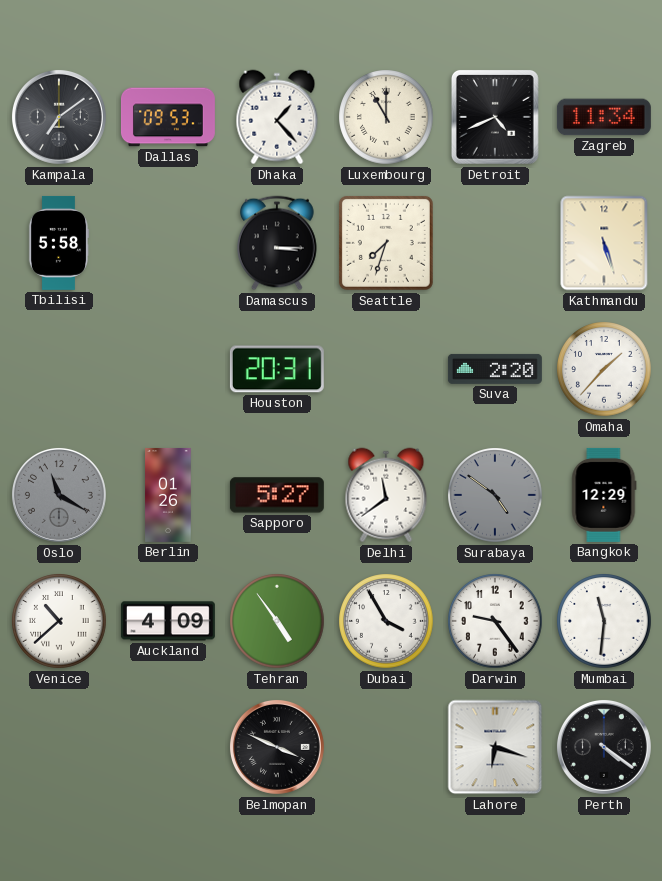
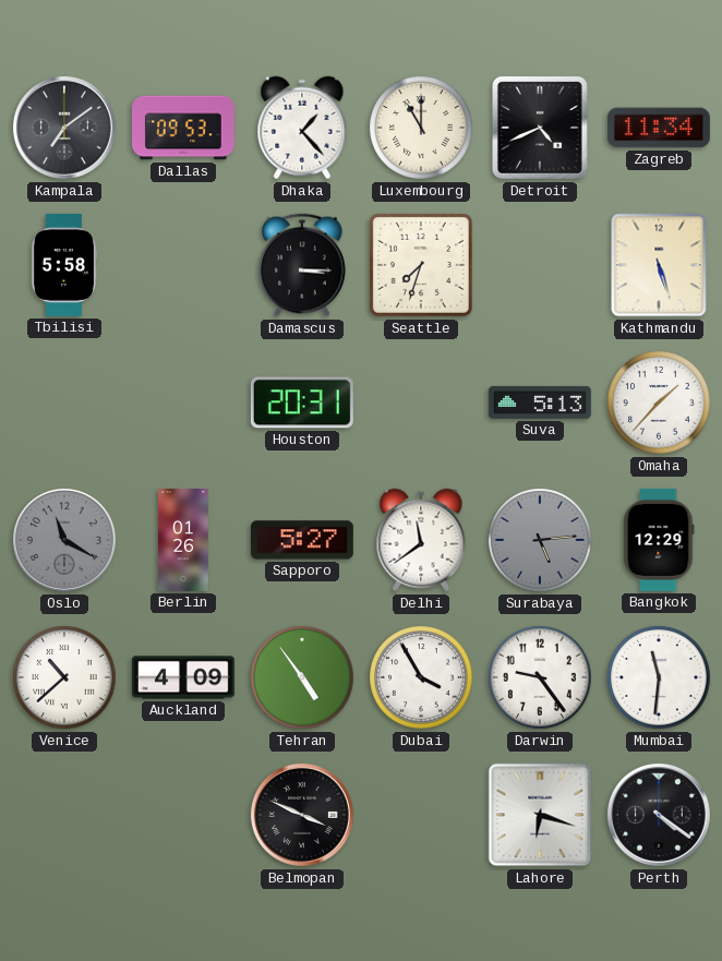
Suva: 2:20 -> 5:13 (540, 403)
Surabaya: 4:51 -> 5:14 (540, 540)
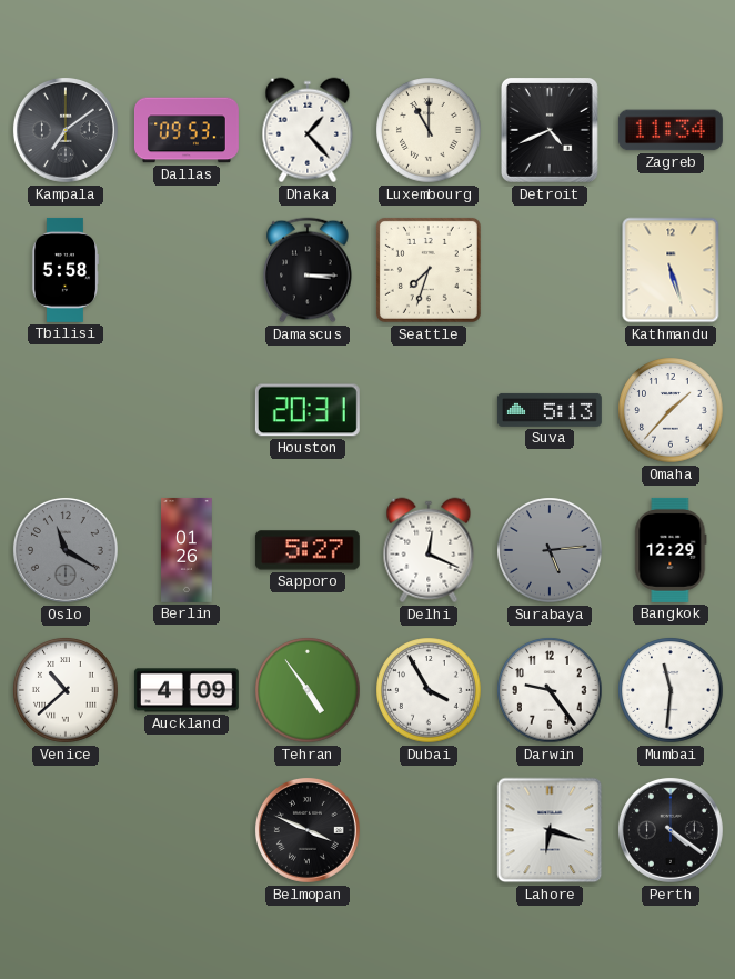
Delhi: 11:39 -> 12:19 (429, 550)
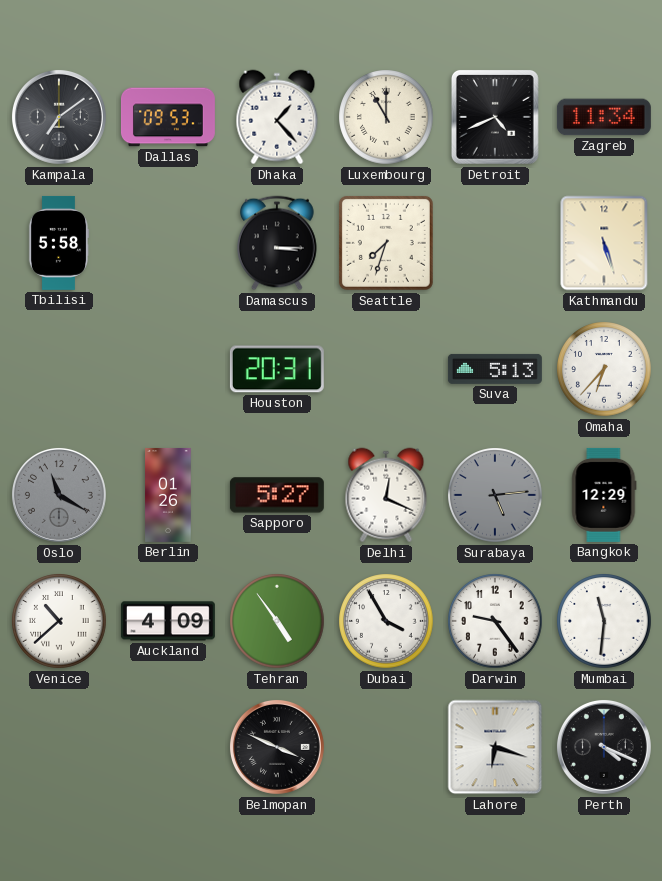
Omaha: 1:37 -> 6:37 (604, 369)
Perth: 4:21 -> 4:19 (604, 747)
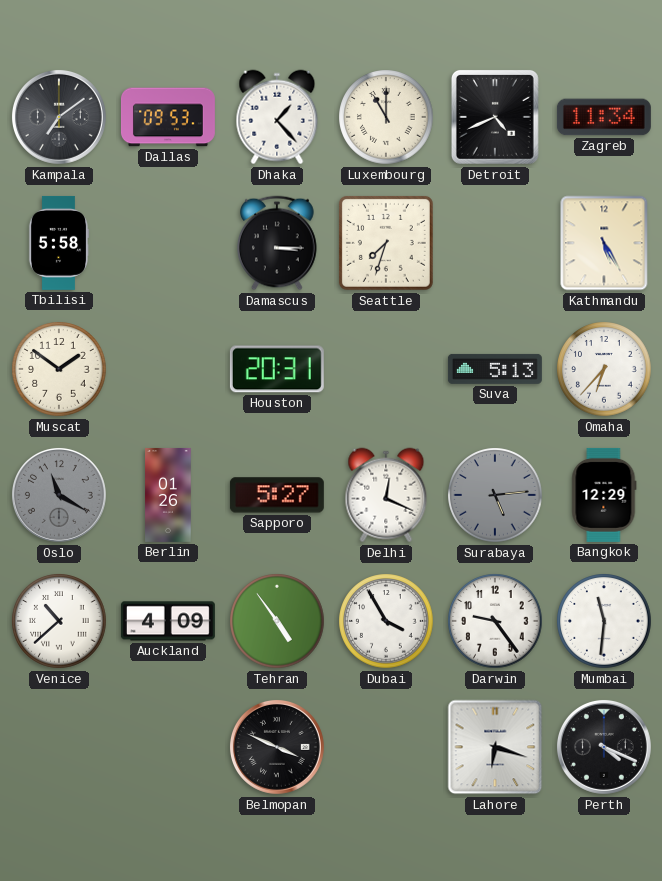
Kathmandu: 5:27 -> 5:25 (604, 243)
Muscat: none -> 1:51 (59, 369)
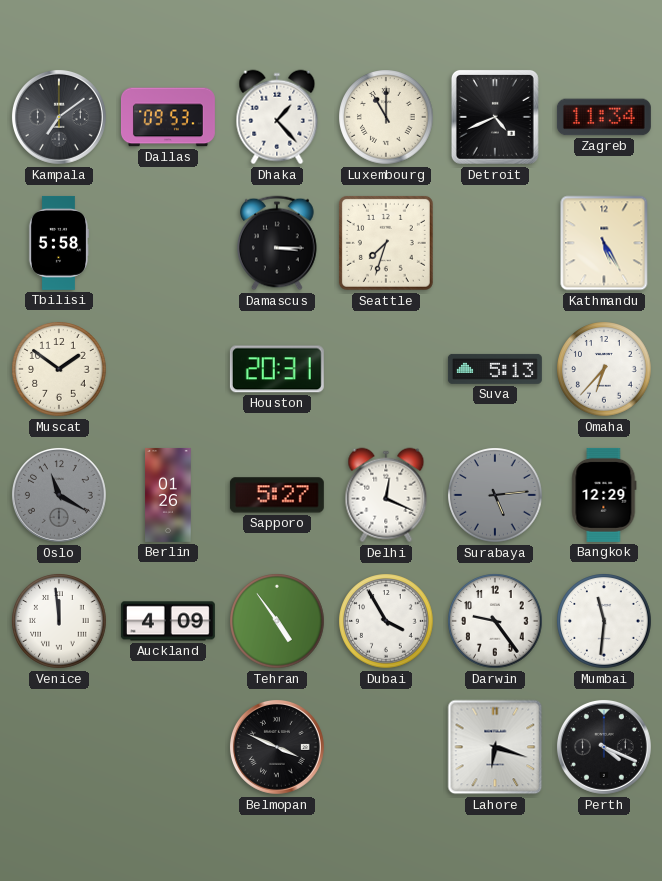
Venice: 10:38 -> 11:59 (59, 621)
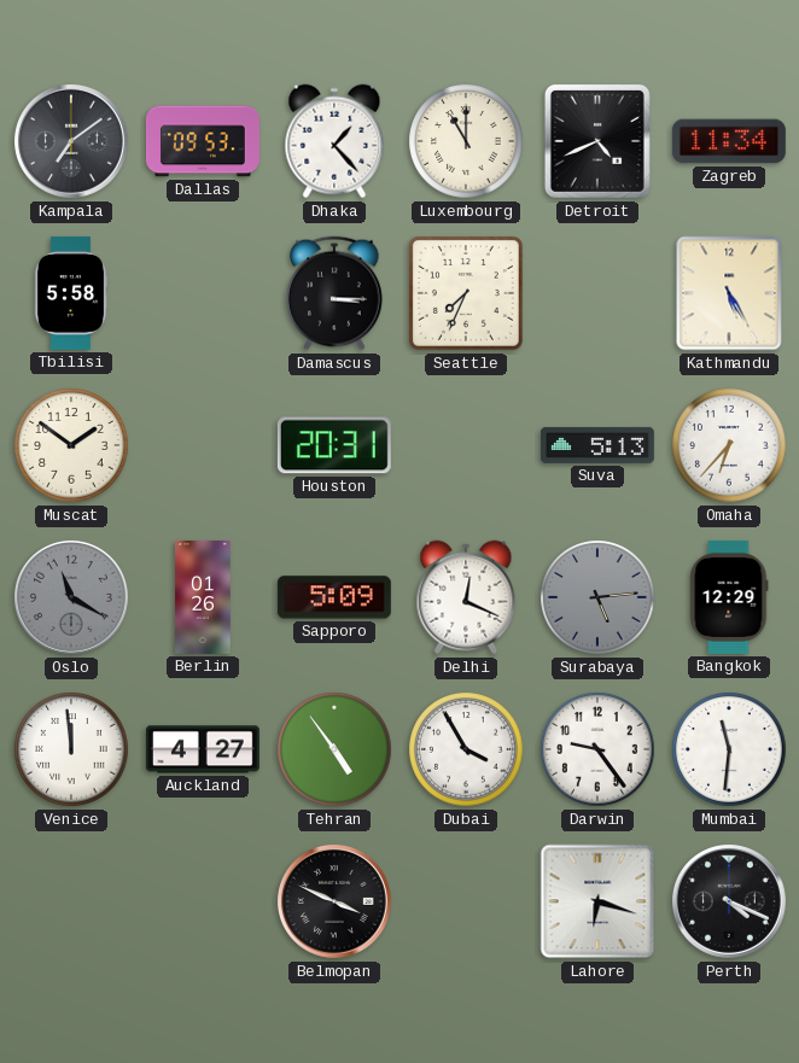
Seattle: 7:33 -> 7:34 (466, 293)
Sapporo: 5:27 -> 5:09 (334, 597)
Auckland: 4:09 -> 4:27 (203, 749)
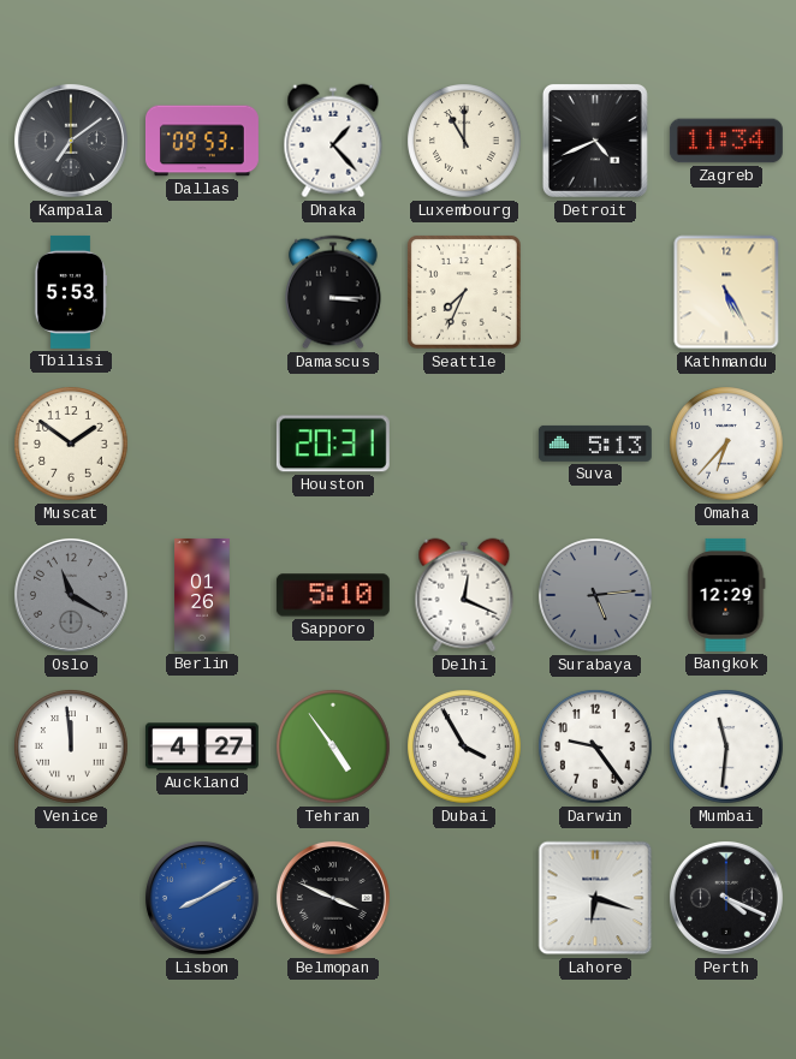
Tbilisi: 5:58 -> 5:53 (71, 292)
Sapporo: 5:09 -> 5:10 (333, 595)
Lisbon: none -> 8:10 (202, 898)
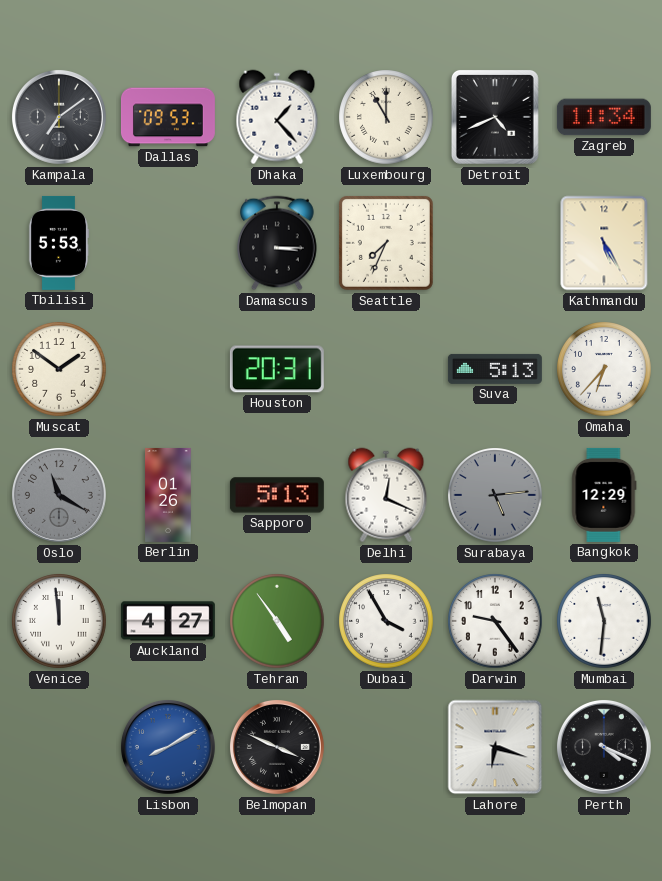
Sapporo: 5:10 -> 5:13 (277, 495)
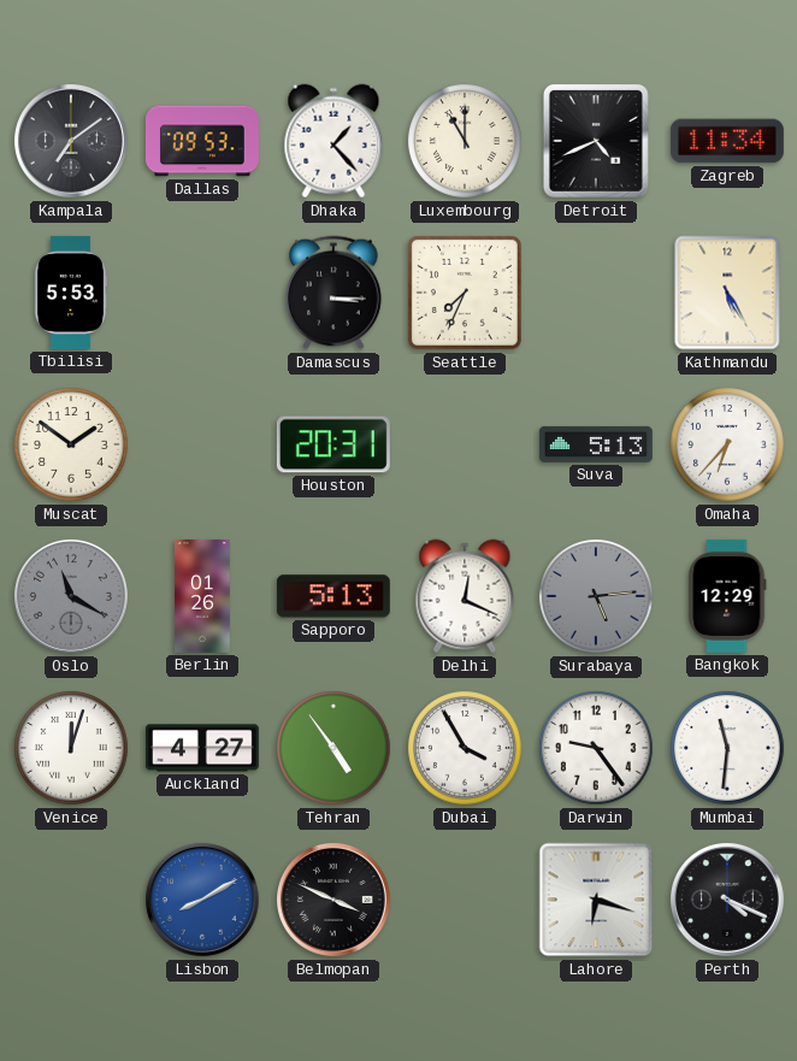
Venice: 11:59 -> 12:03 (71, 748)
